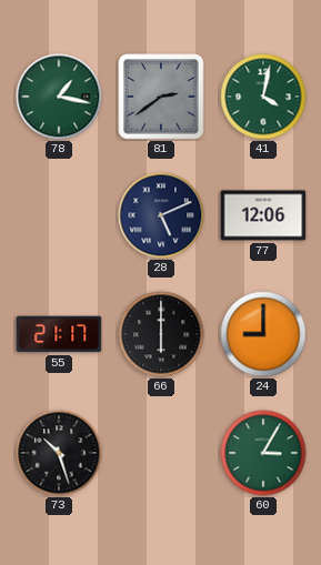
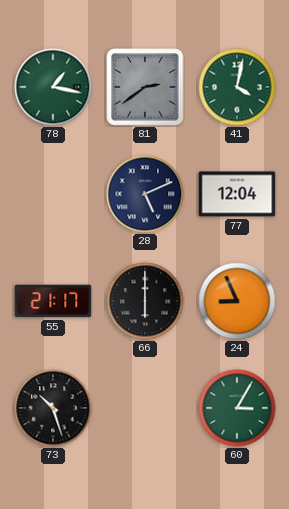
77: 12:06 -> 12:04 (237, 194)
24: 9:00 -> 8:56 (237, 301)
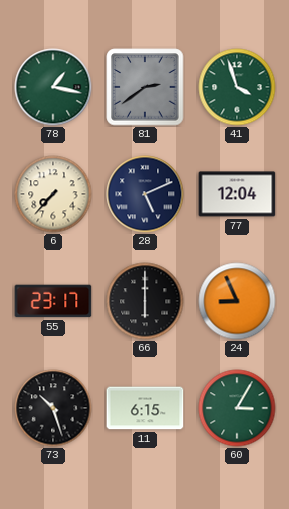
41: 4:02 -> 3:57 (237, 87)
6: none -> 7:37 (53, 194)
55: 21:17 -> 23:17 (53, 301)
11: none -> 6:15 (145, 408)
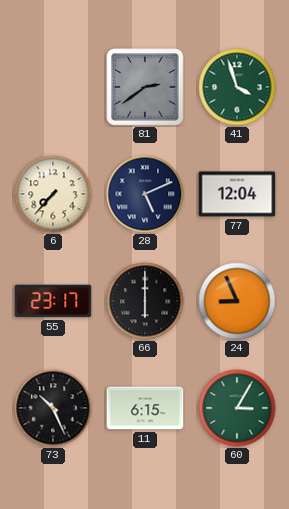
78: 1:17 -> none (53, 87)
73: 10:27 -> 10:26 (53, 408)
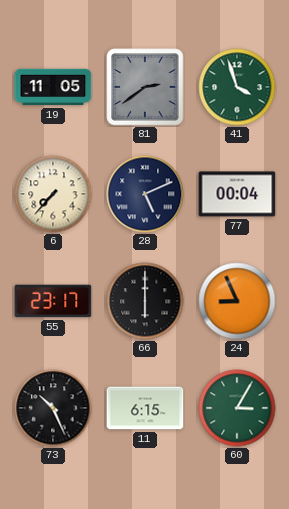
19: none -> 11:05 (53, 87)
77: 12:04 -> 00:04 (237, 194)
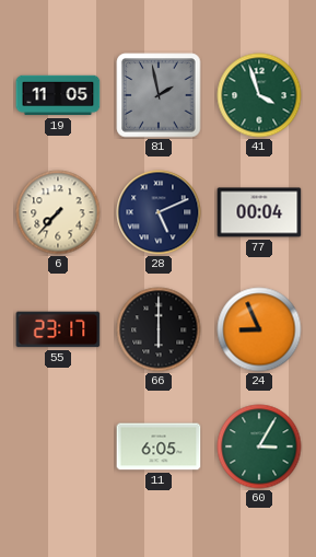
81: 2:39 -> 1:58 (159, 95)
73: 10:26 -> none (53, 408)
11: 6:15 -> 6:05 (159, 446)
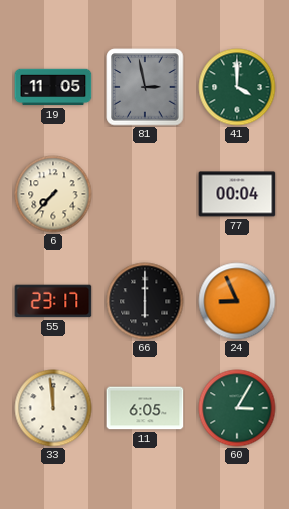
81: 1:58 -> 2:58 (145, 87)
41: 3:57 -> 4:00 (237, 87)
28: 5:11 -> none (159, 212)
33: none -> 11:59 (53, 408)
